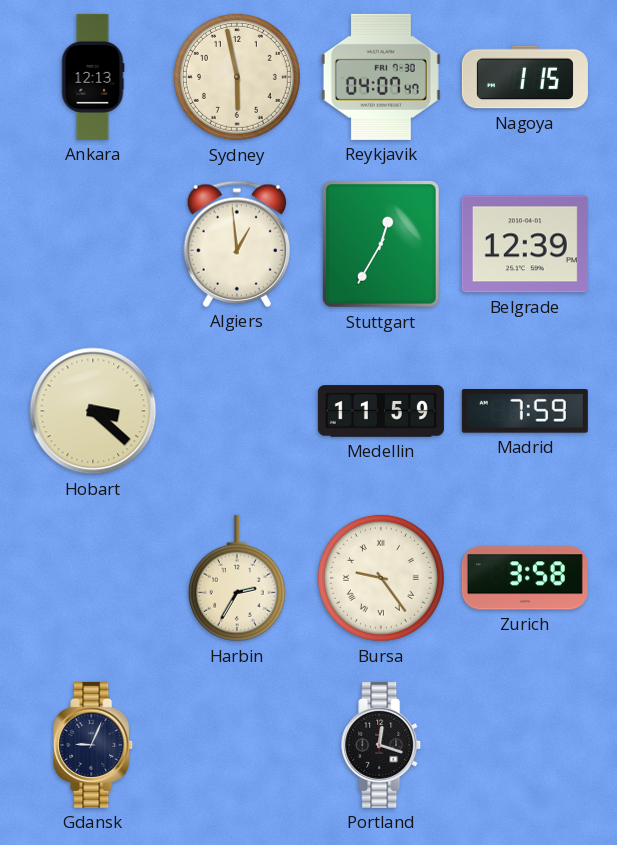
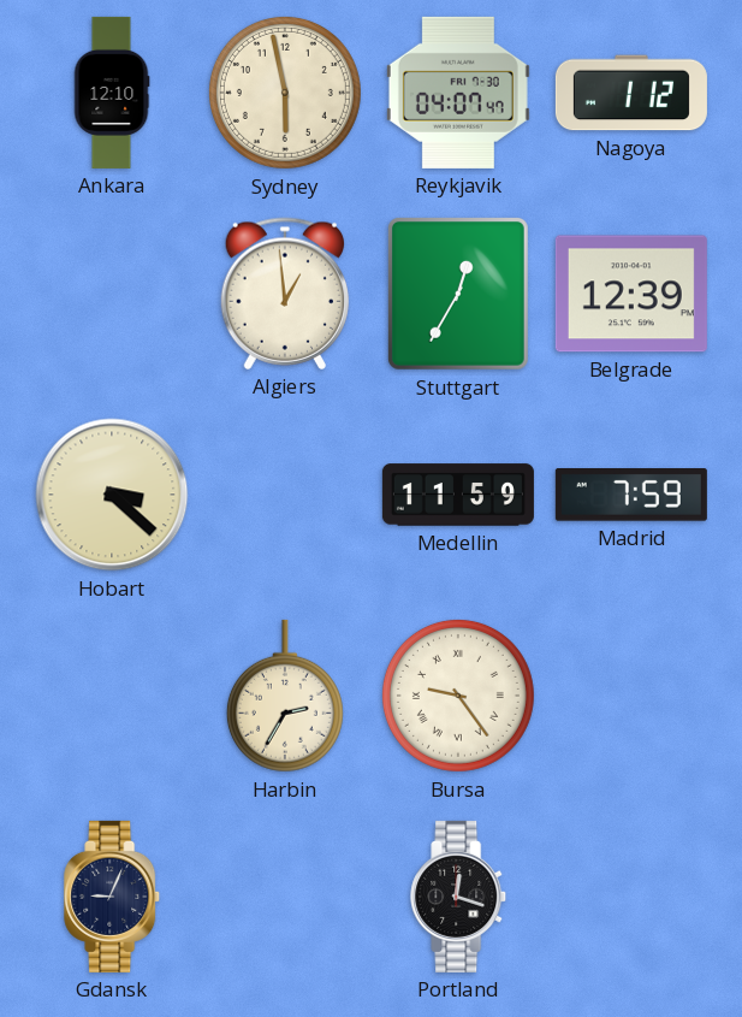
Ankara: 12:13 -> 12:10 (112, 93)
Nagoya: 1:15 -> 1:12 (631, 93)
Zurich: 3:58 -> none (525, 578)
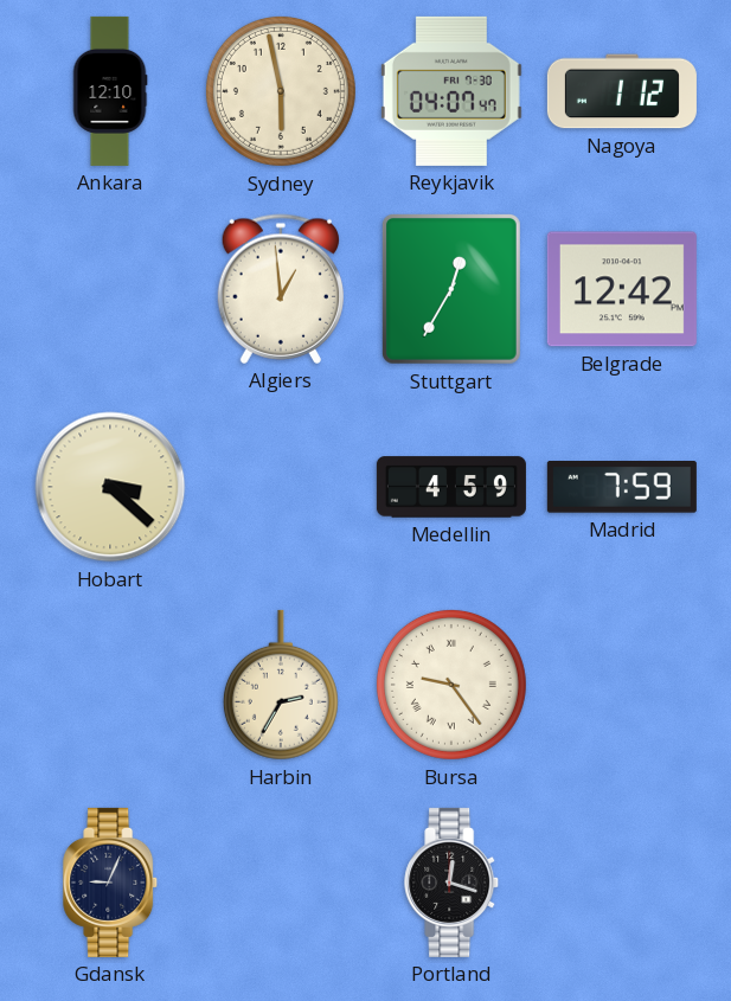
Belgrade: 12:39 -> 12:42 (622, 289)
Medellin: 11:59 -> 4:59 (451, 487)
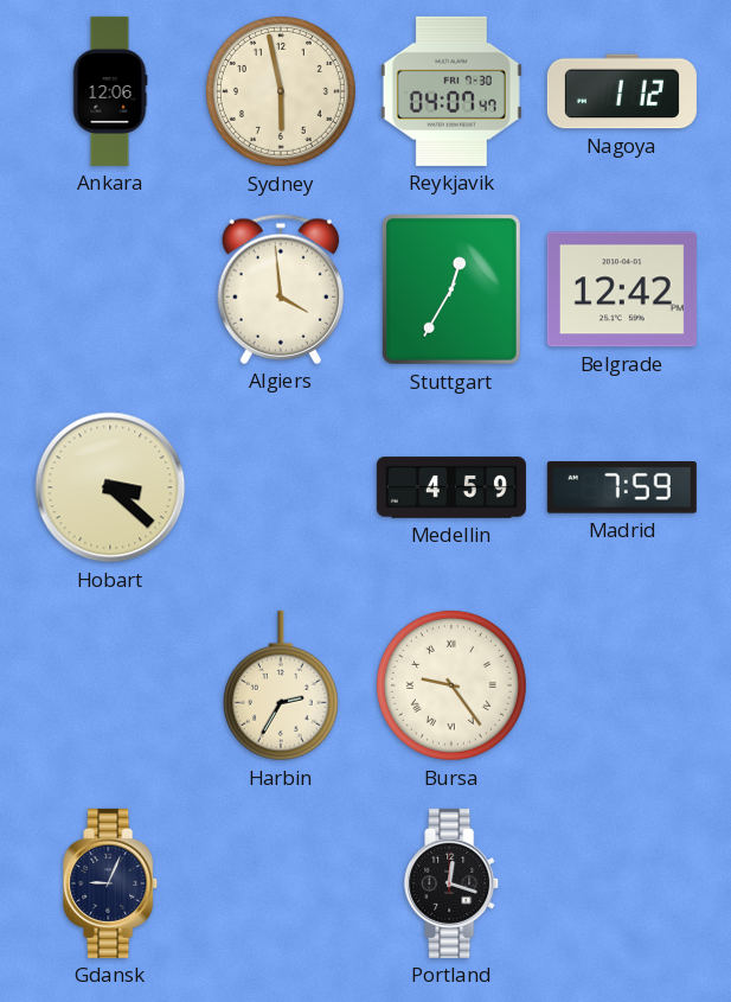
Ankara: 12:10 -> 12:06 (110, 91)
Algiers: 12:59 -> 3:59 (280, 289)
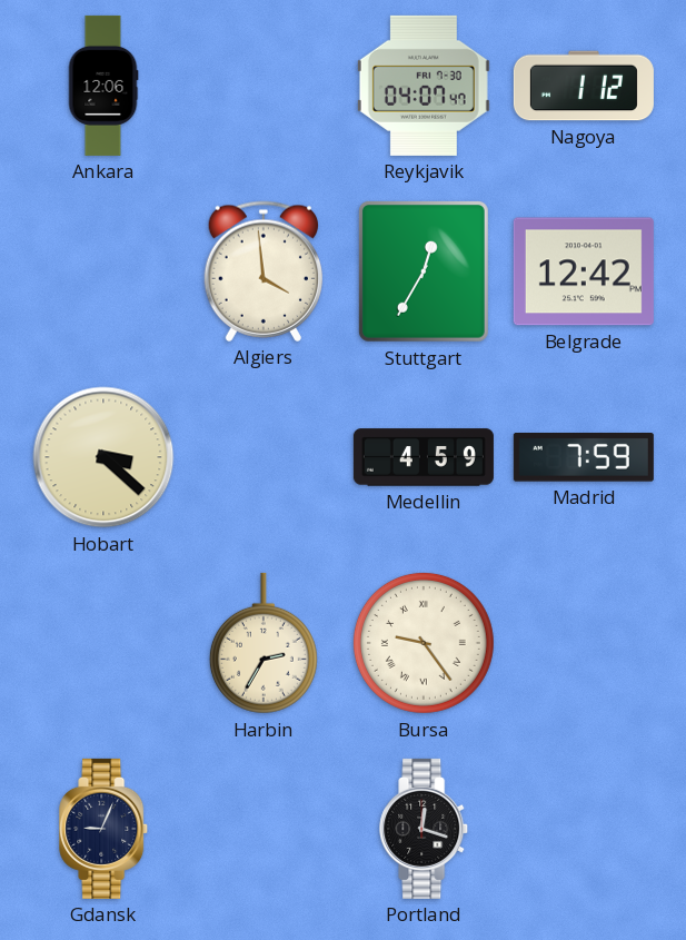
Sydney: 5:58 -> none (281, 91)
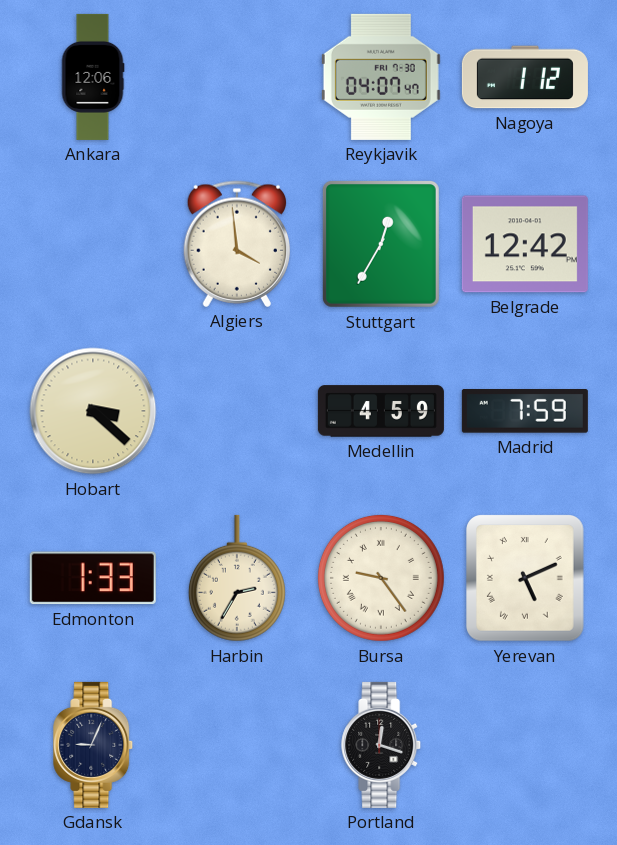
Edmonton: none -> 1:33 (93, 578)
Yerevan: none -> 5:11 (526, 579)
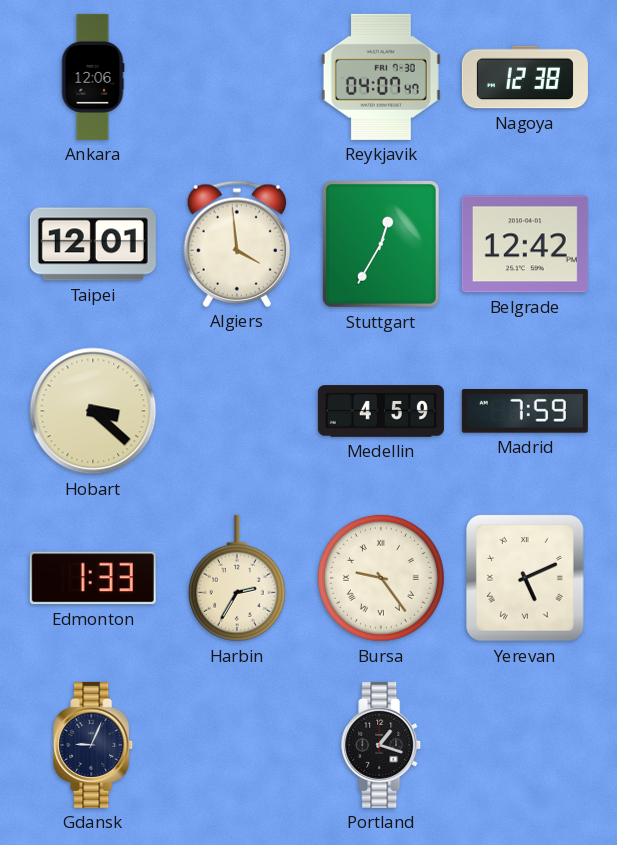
Nagoya: 1:12 -> 12:38 (525, 77)
Taipei: none -> 12:01 (93, 244)
Portland: 12:18 -> 1:18 (382, 745)
